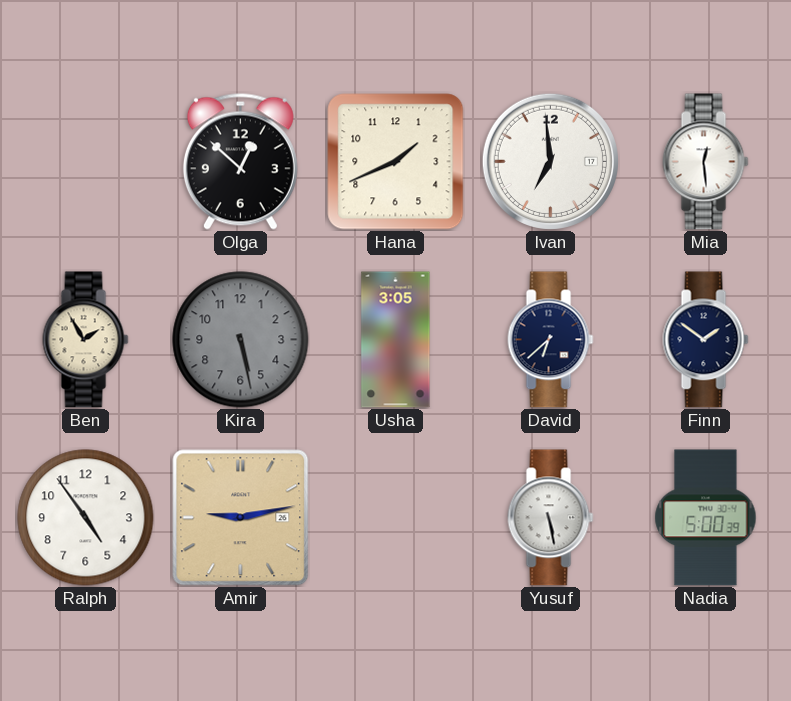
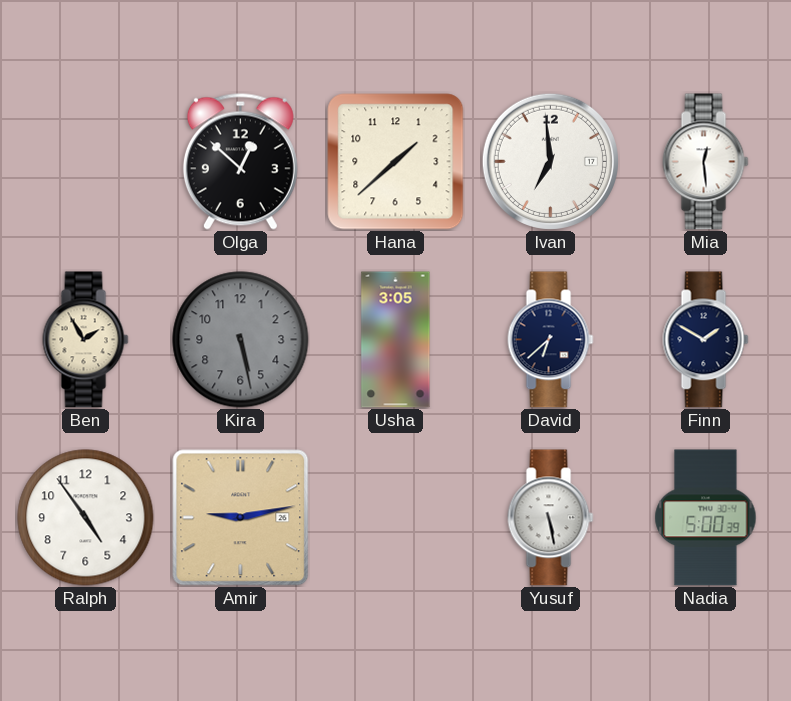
Hana: 1:41 -> 1:38 (396, 162)
Finn: 1:51 -> 1:50 (706, 340)
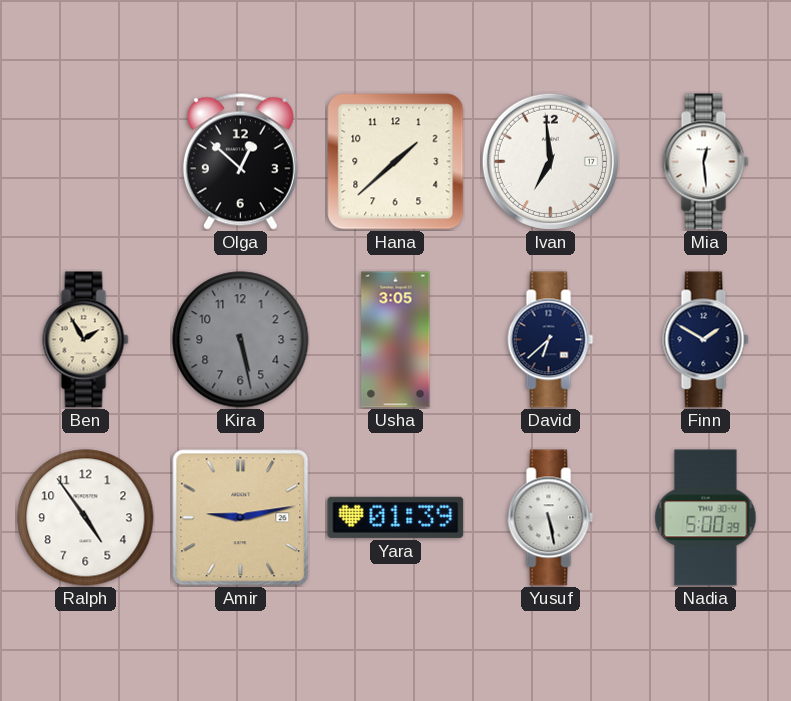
Yara: none -> 01:39 (396, 517)
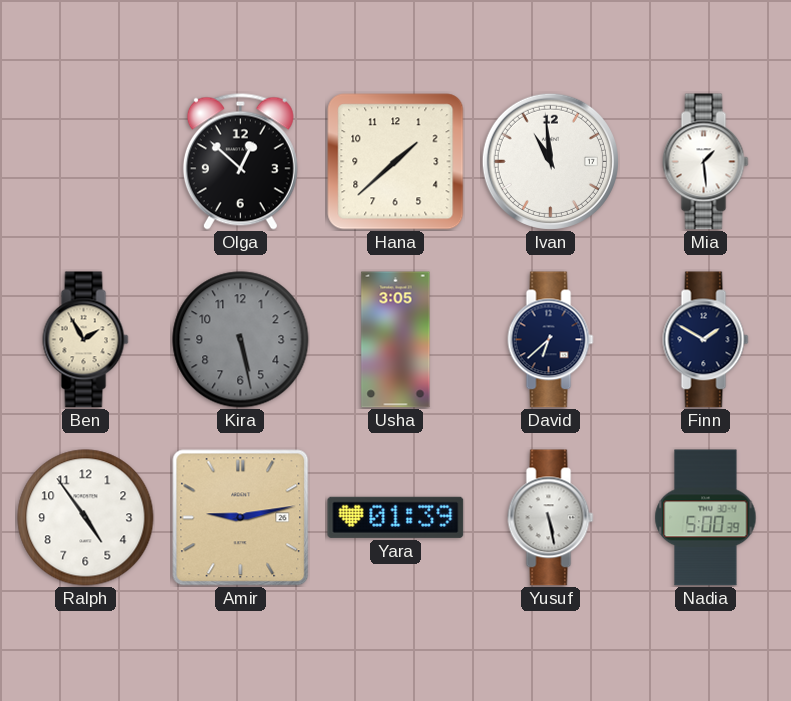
Ivan: 6:59 -> 10:59 (550, 161)
Mia: 12:29 -> 1:29 (706, 162)
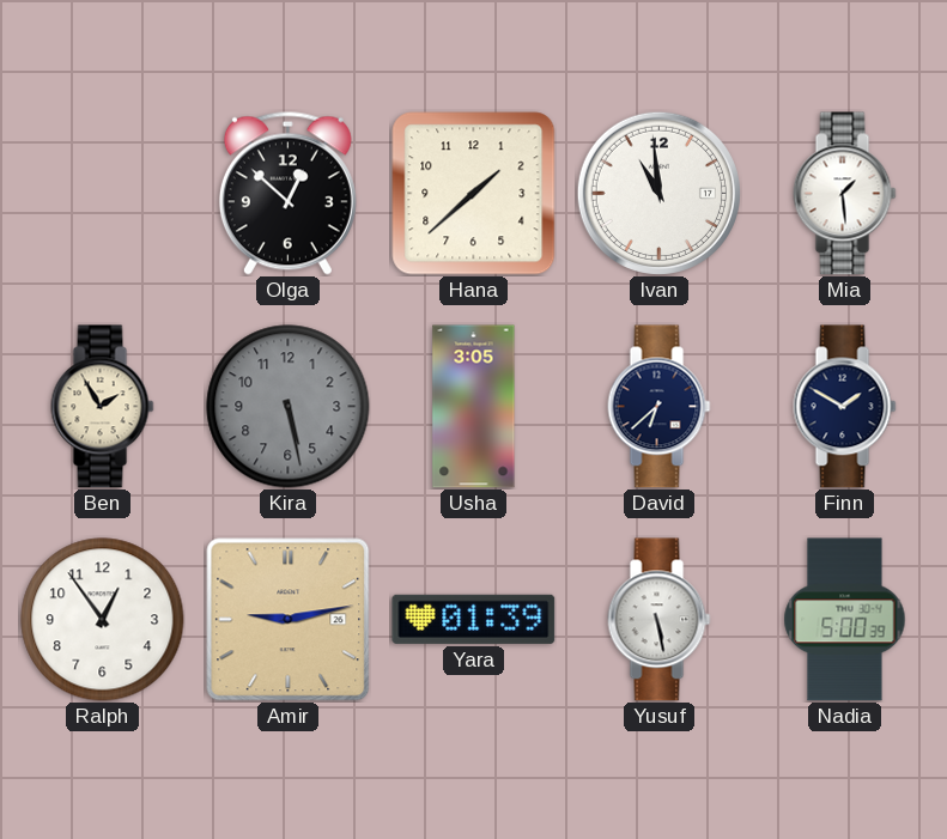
Ralph: 4:54 -> 12:54 (103, 620)
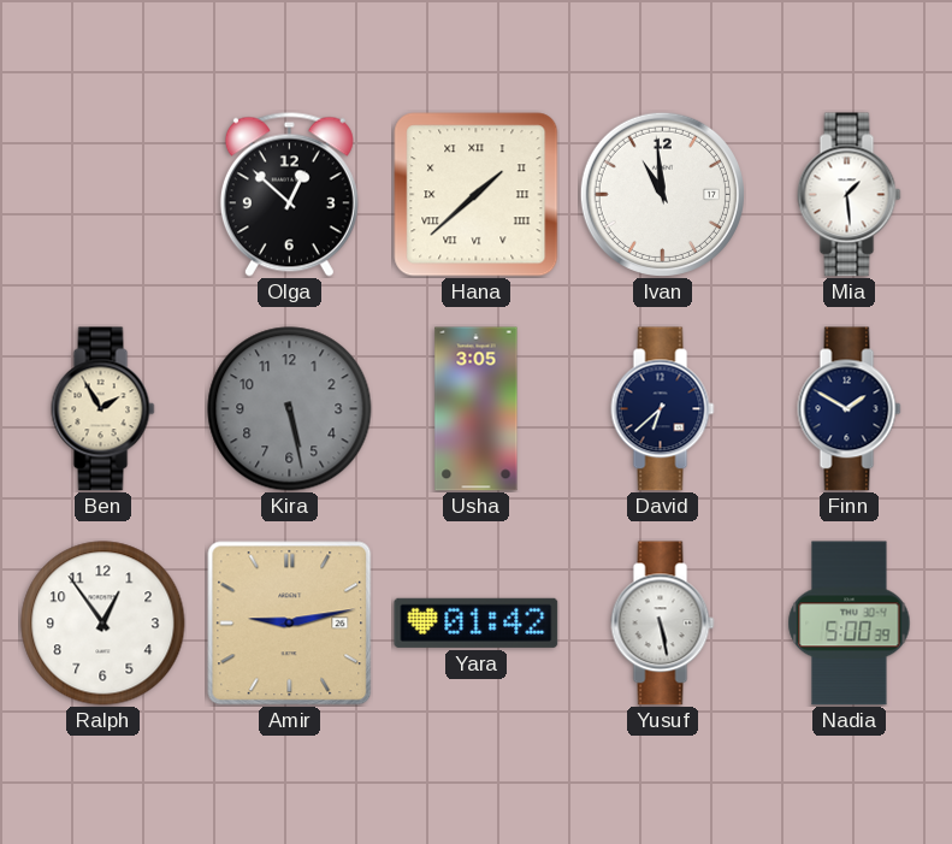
Hana numerals: Arabic -> Roman (477, 195)
Yara: 01:39 -> 01:42 (477, 622)
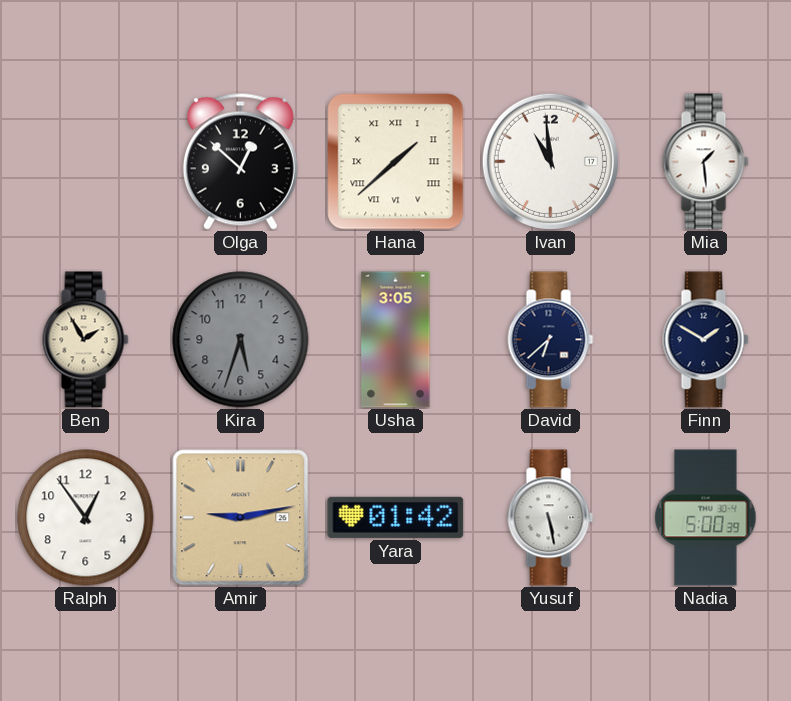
Kira: 5:28 -> 5:33 (241, 340)
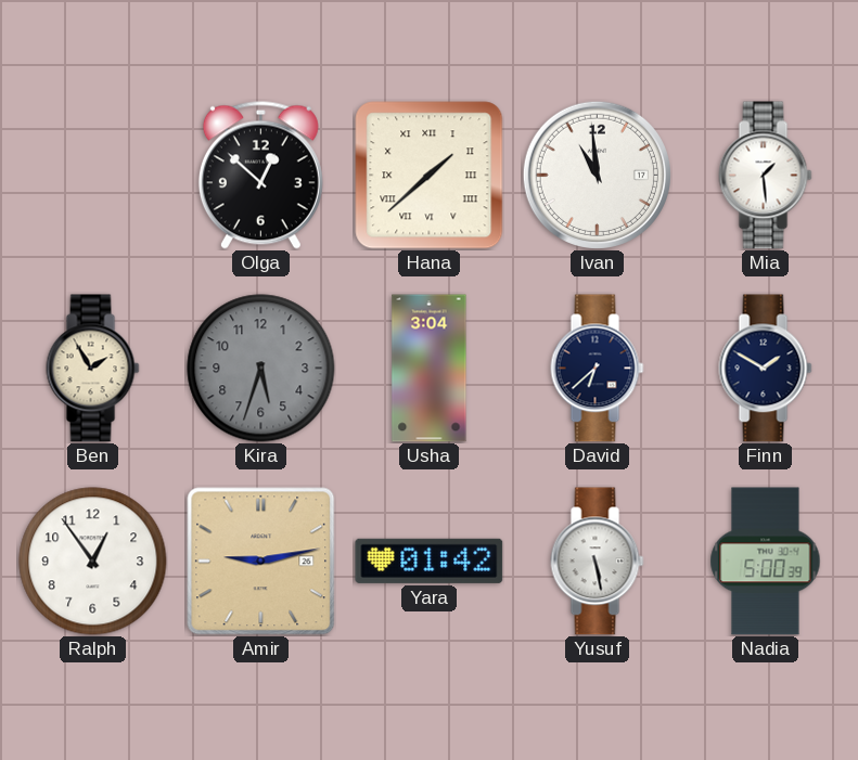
Usha: 3:05 -> 3:04 (430, 369)
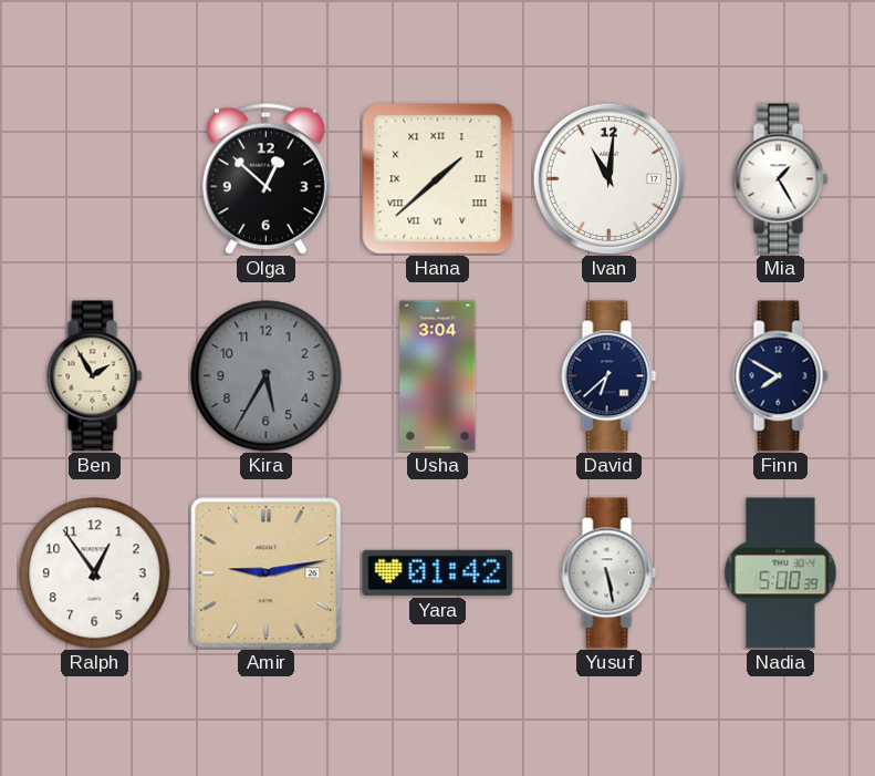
Ivan: 10:59 -> 11:01 (608, 178)
Mia: 1:29 -> 1:25 (781, 179)
Kira: 5:33 -> 5:35 (267, 376)
Finn: 1:50 -> 7:50 (781, 376)
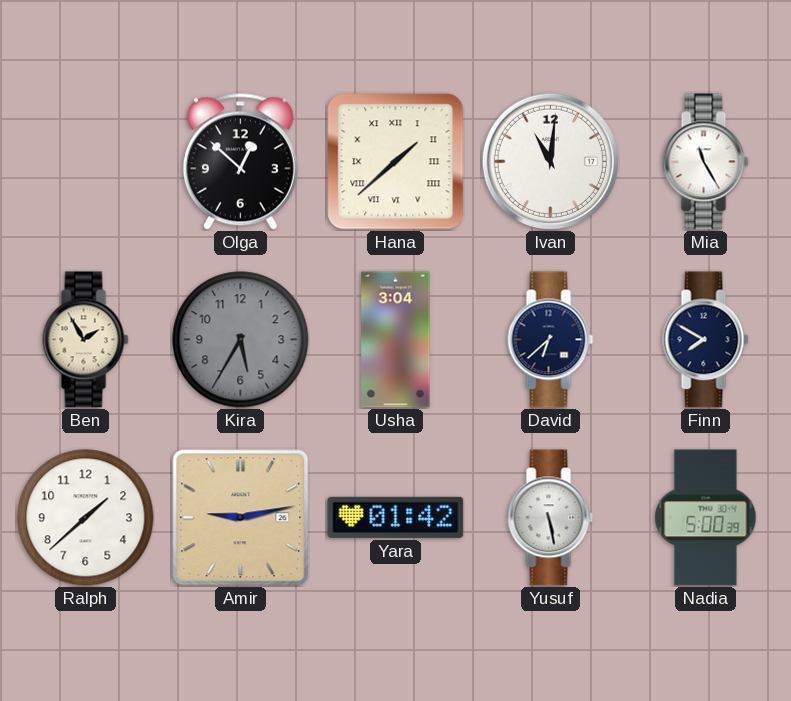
Mia: 1:25 -> 11:25 (706, 162)
Ralph: 12:54 -> 1:38 (86, 518)
